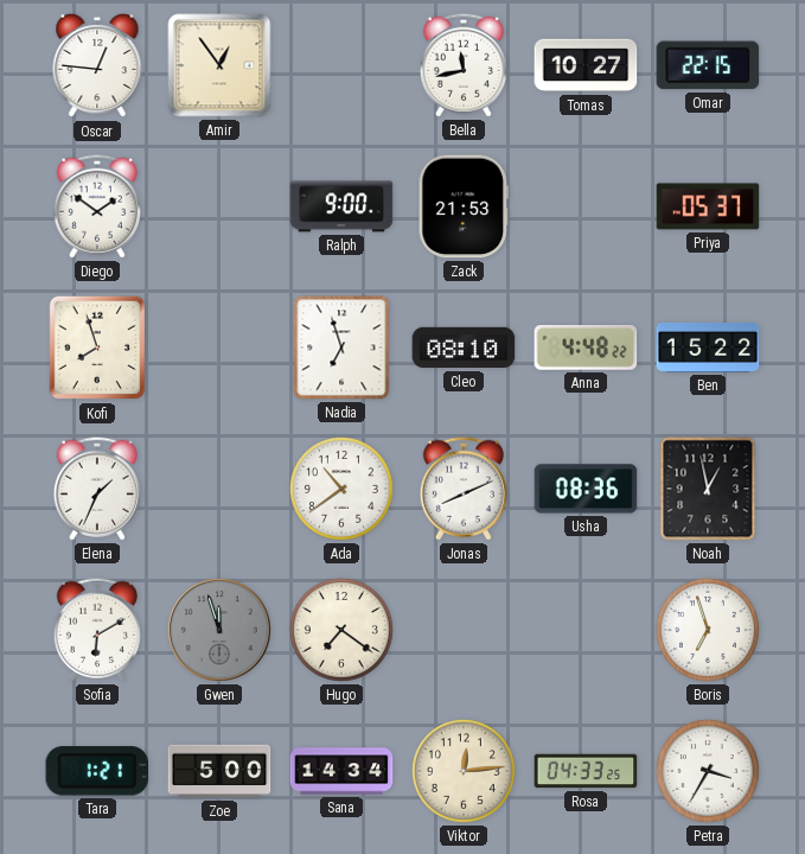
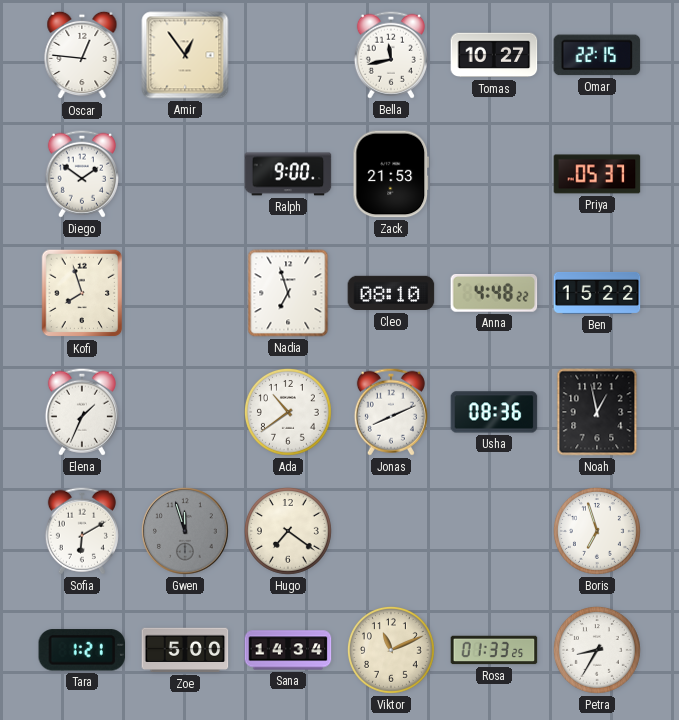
Viktor: 12:14 -> 11:11 (391, 650)
Rosa: 04:33 -> 01:33 (494, 650)
Petra: 3:35 -> 8:35 (597, 650)
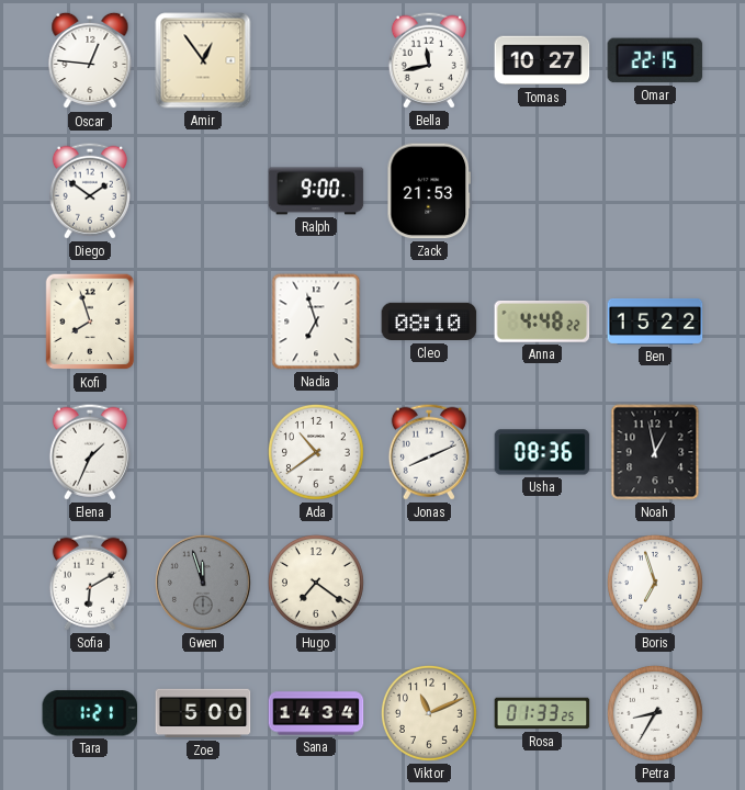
Priya: 05:37 -> none (597, 174)
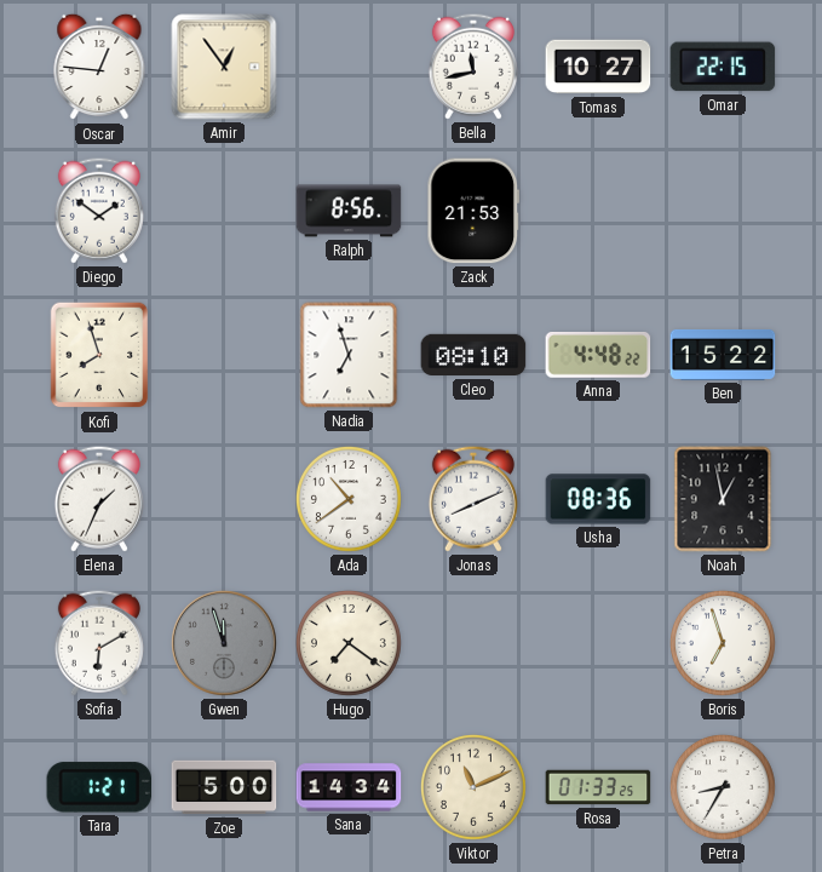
Ralph: 9:00 -> 8:56 (349, 211)
